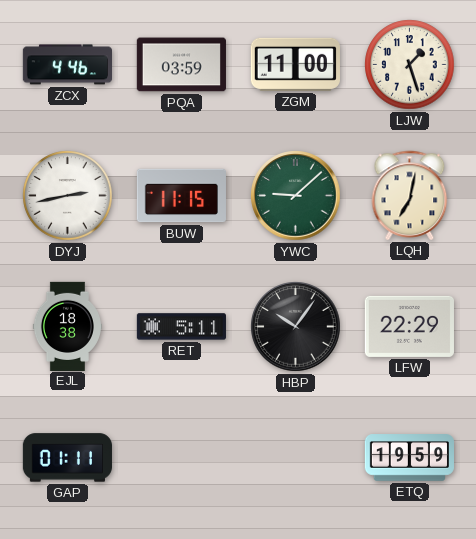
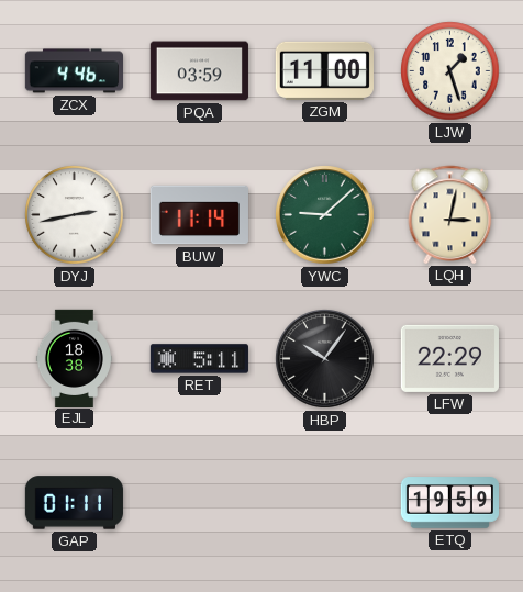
BUW: 11:15 -> 11:14 (199, 215)
LQH: 7:02 -> 3:02 (450, 214)
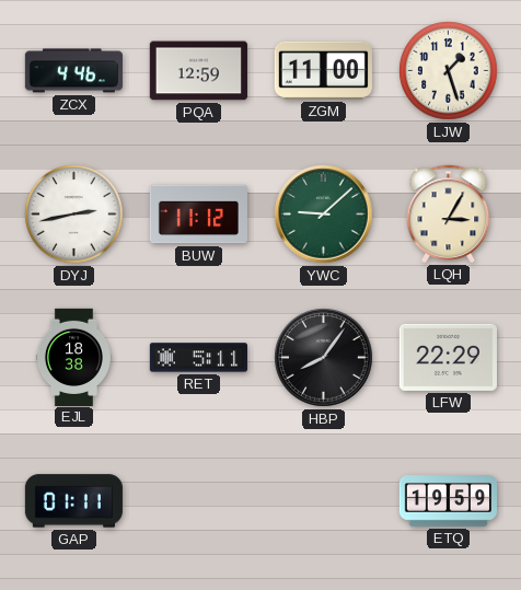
PQA: 03:59 -> 12:59 (198, 71)
BUW: 11:14 -> 11:12 (198, 215)
LQH: 3:02 -> 3:05 (449, 213)
HBP: 10:06 -> 8:06 (324, 358)
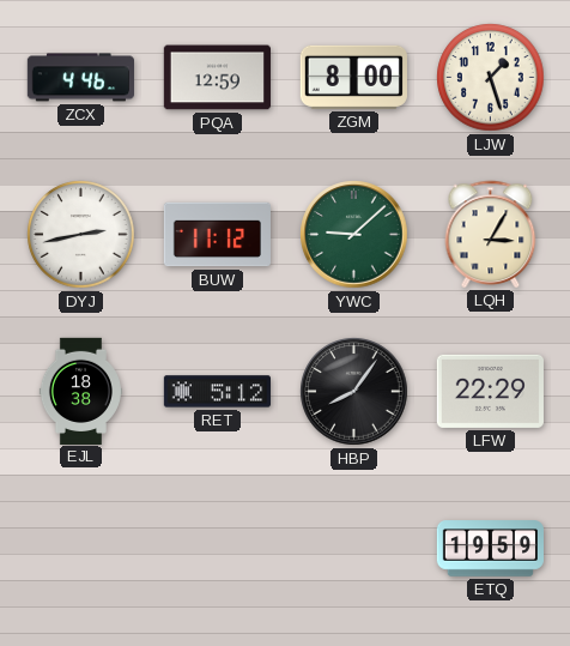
ZGM: 11:00 -> 8:00 (353, 77)
RET: 5:11 -> 5:12 (217, 392)
GAP: 01:11 -> none (73, 501)
